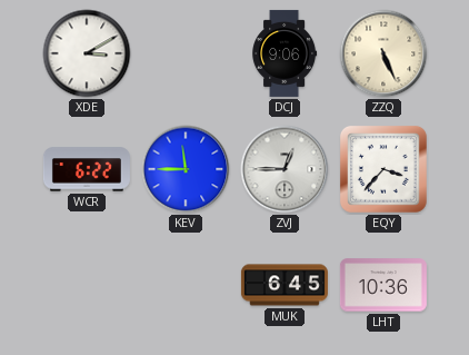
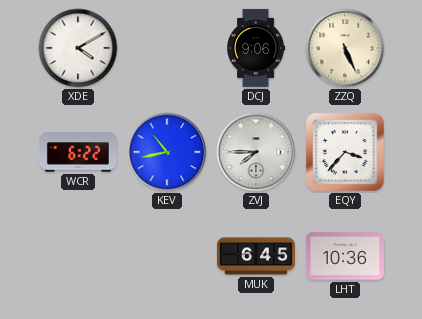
XDE: 3:10 -> 4:10 (78, 48)
KEV: 11:45 -> 10:43 (167, 152)
ZVJ: 12:45 -> 7:45 (256, 152)
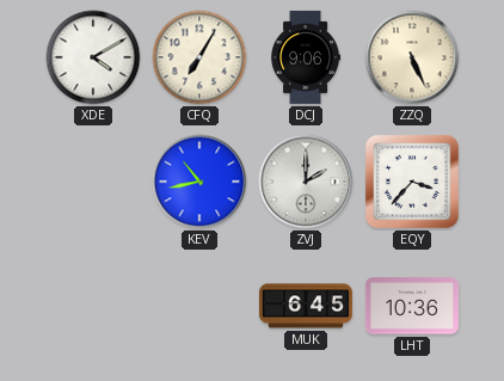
CFQ: none -> 7:05 (199, 57)
WCR: 6:22 -> none (78, 152)
ZVJ: 7:45 -> 2:00 (306, 182)
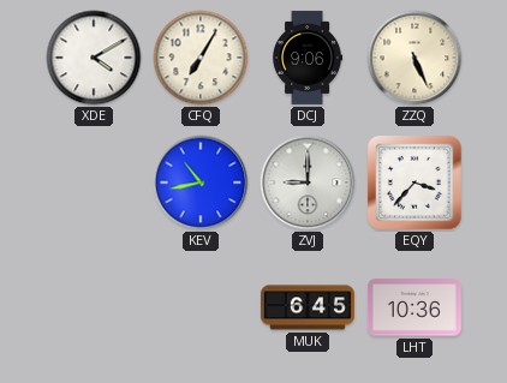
ZVJ: 2:00 -> 9:00 (308, 182)
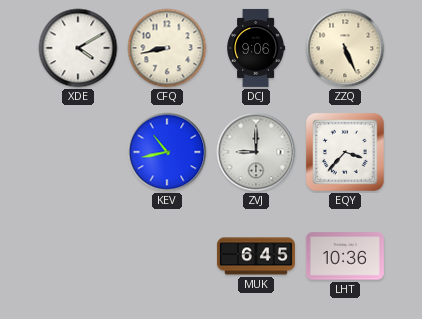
CFQ: 7:05 -> 8:43 (167, 48)
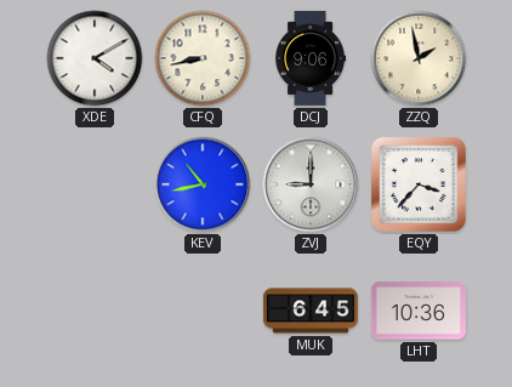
ZZQ: 5:26 -> 1:58 (419, 58)
